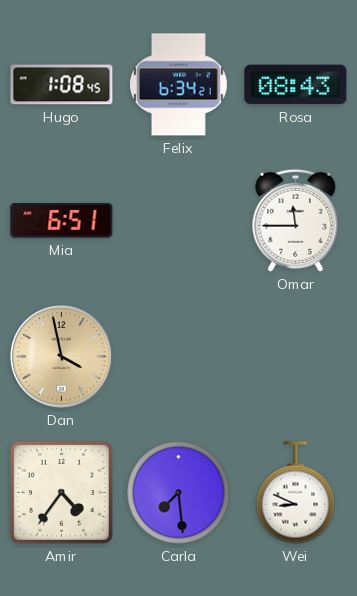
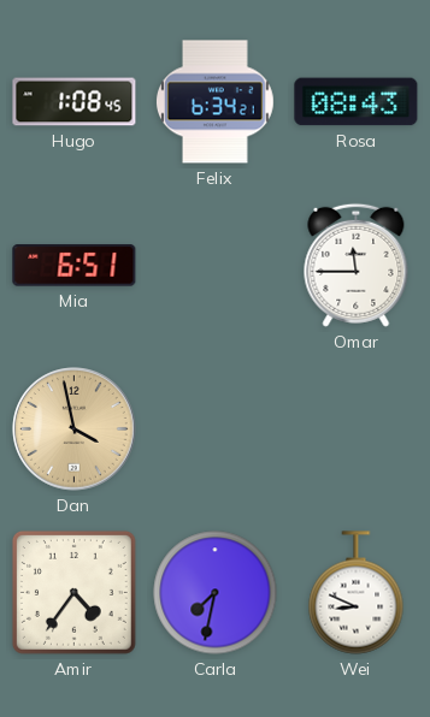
Carla: 7:29 -> 7:32 (216, 593)
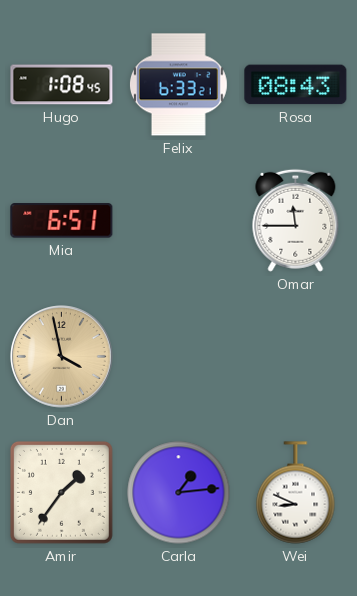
Felix: 6:34 -> 6:33 (178, 85)
Amir: 4:36 -> 1:36 (61, 492)
Carla: 7:32 -> 1:14 (179, 493)
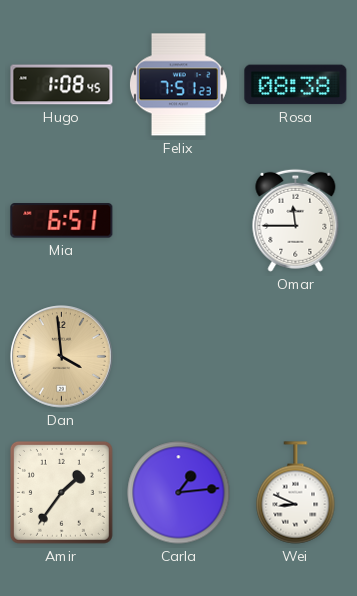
Felix: 6:33 -> 7:51 (178, 85)
Rosa: 08:43 -> 08:38 (296, 85)
Dan: 3:58 -> 3:59 (62, 357)
